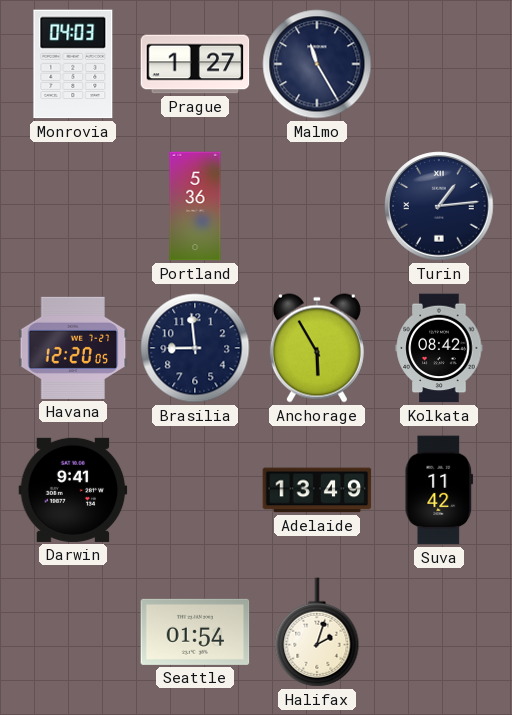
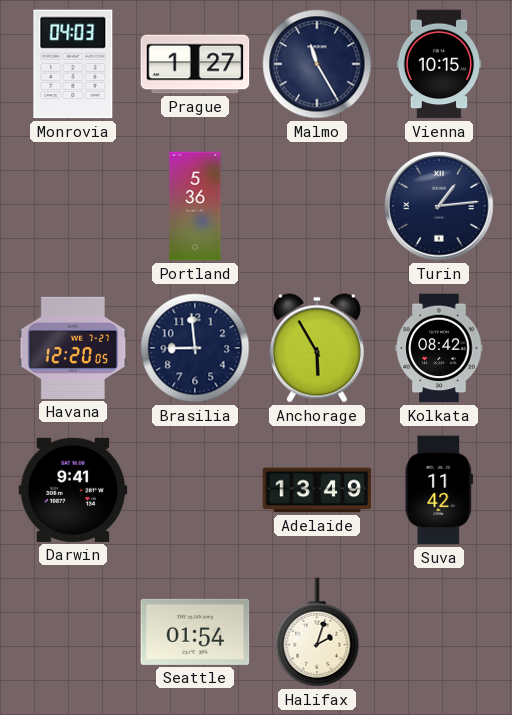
Vienna: none -> 10:15 (439, 64)
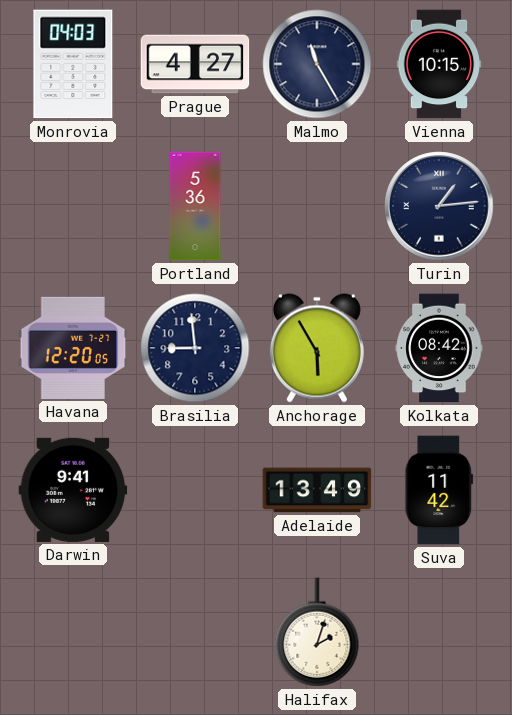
Prague: 1:27 -> 4:27 (195, 64)
Seattle: 01:54 -> none (195, 632)
